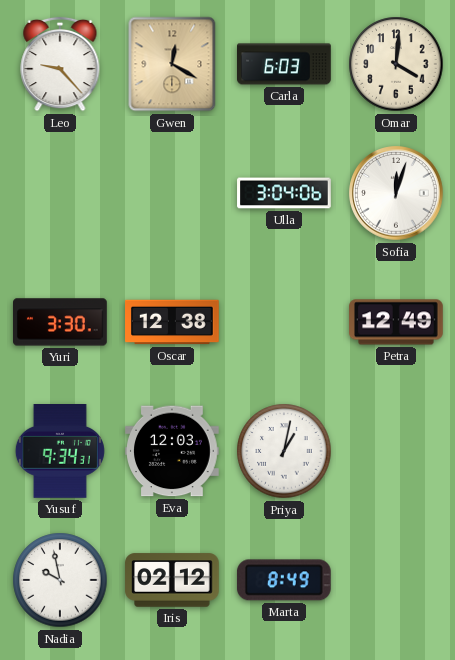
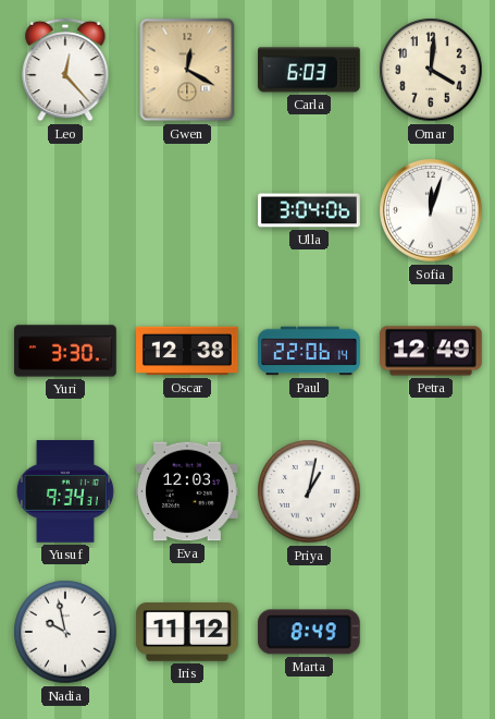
Leo: 9:23 -> 12:23 (65, 70)
Paul: none -> 22:06 (309, 351)
Iris: 02:12 -> 11:12 (187, 632)
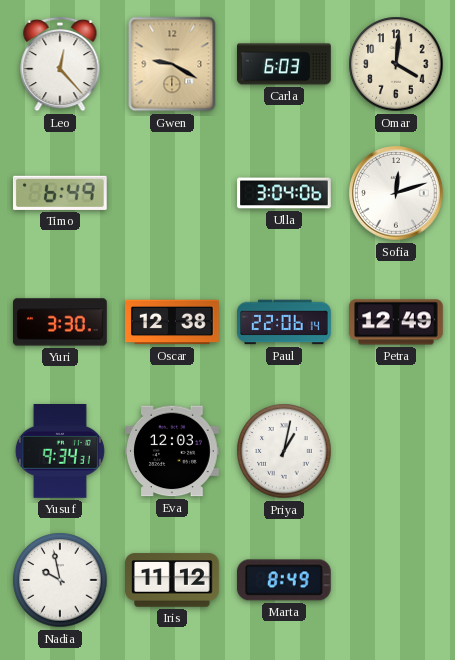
Gwen: 12:20 -> 9:20 (172, 64)
Timo: none -> 6:49 (60, 193)
Sofia: 12:03 -> 12:12 (396, 193)
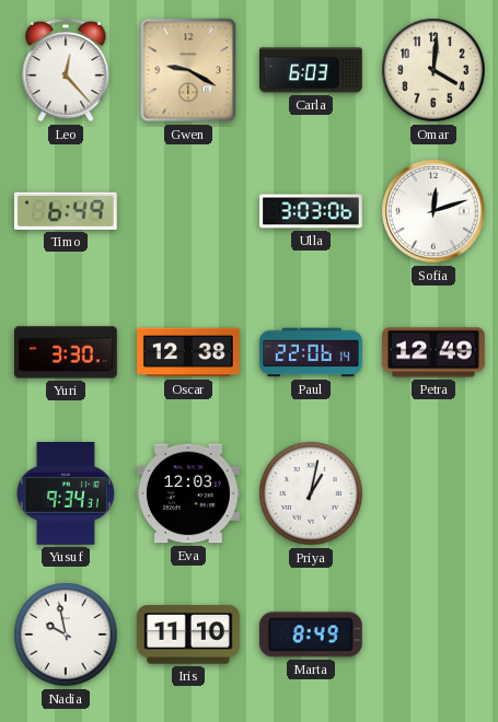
Ulla: 3:04 -> 3:03 (311, 211)
Iris: 11:12 -> 11:10 (188, 634)
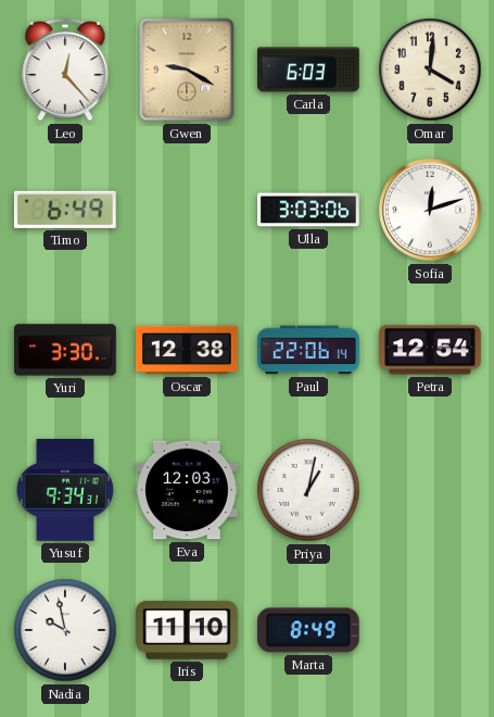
Petra: 12:49 -> 12:54 (430, 350)
